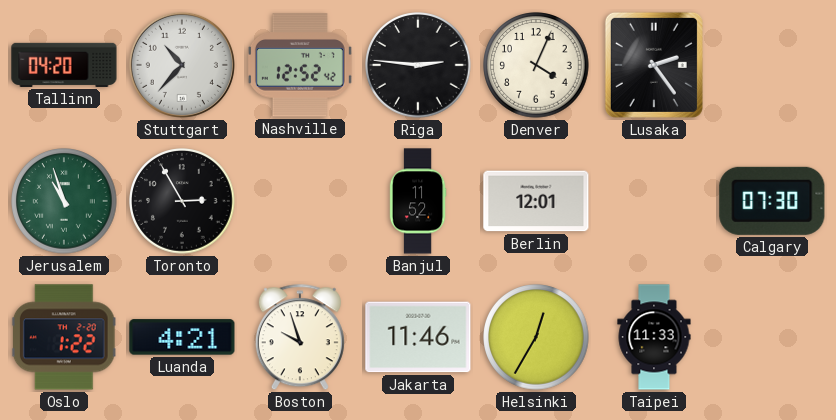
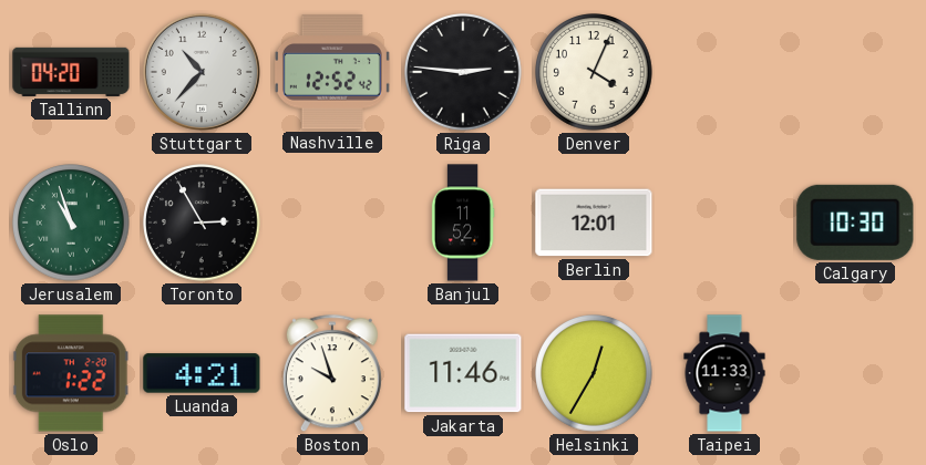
Lusaka: 2:24 -> none (654, 65)
Calgary: 07:30 -> 10:30 (855, 223)
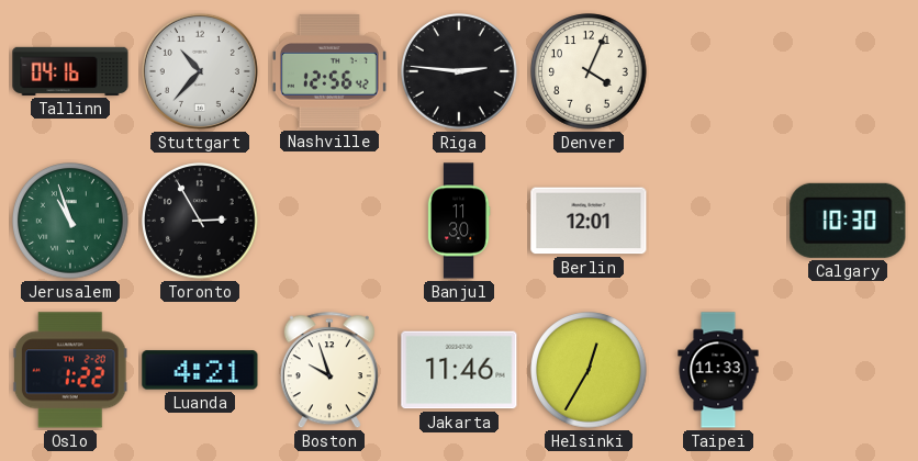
Tallinn: 04:20 -> 04:16 (70, 71)
Nashville: 12:52 -> 12:56 (329, 71)
Banjul: 11:52 -> 11:30 (459, 221)
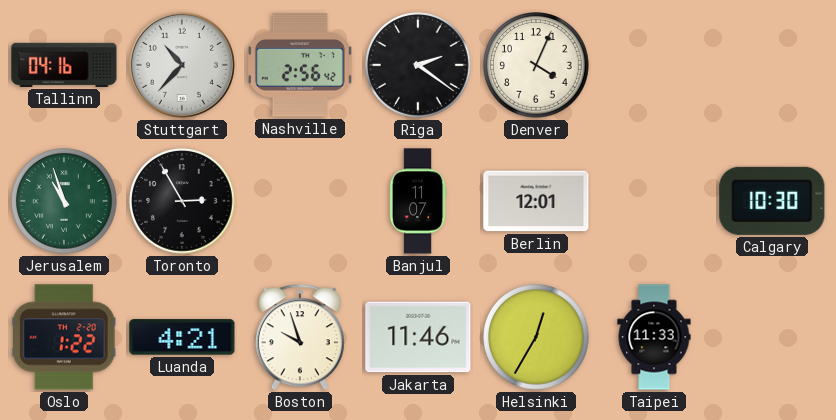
Nashville: 12:56 -> 2:56 (300, 65)
Riga: 2:46 -> 2:21 (418, 65)
Banjul: 11:30 -> 11:07 (418, 201)
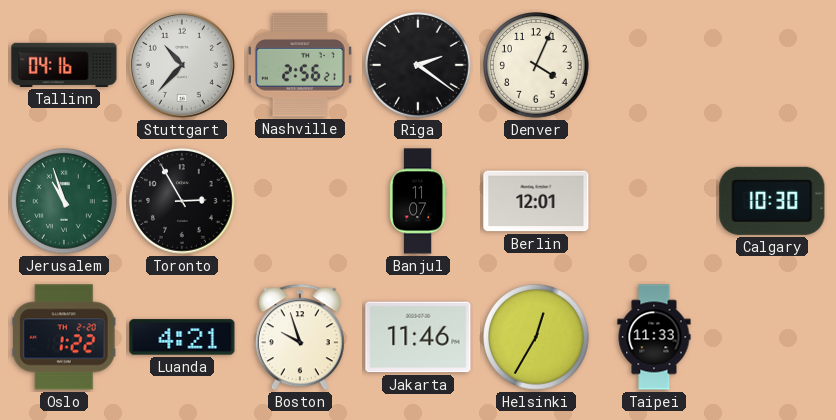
Nashville: 2:56:42 -> 2:56:21 (300, 65)
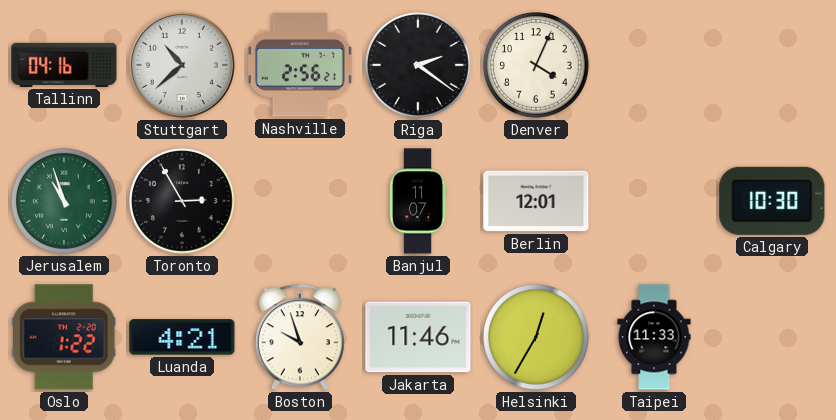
Stuttgart: 10:37 -> 10:38 (182, 65)
